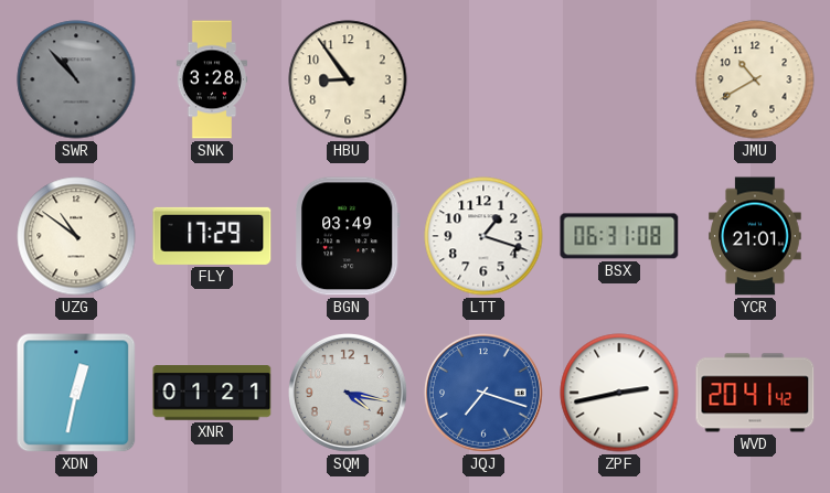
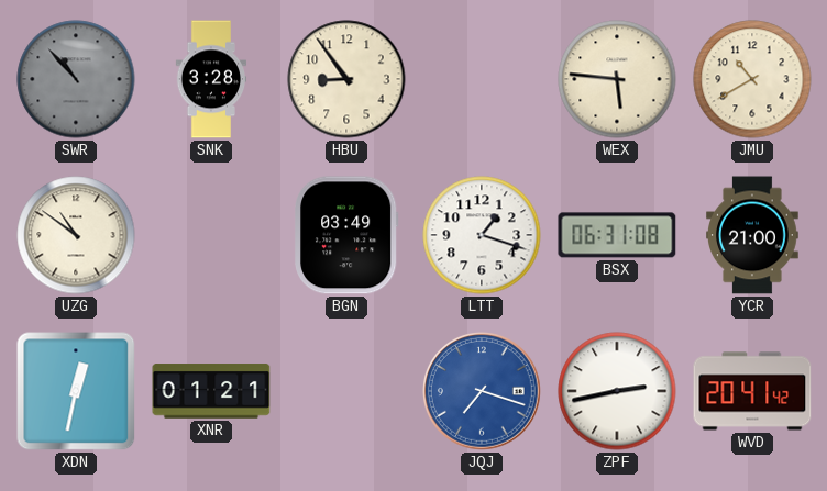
WEX: none -> 5:46 (617, 79)
FLY: 17:29 -> none (212, 236)
YCR: 21:01 -> 21:00 (753, 235)
SQM: 4:17 -> none (349, 394)
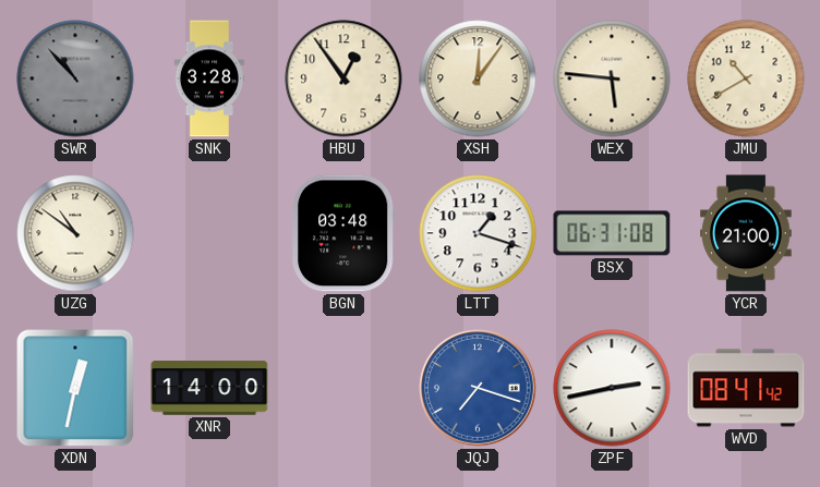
HBU: 8:54 -> 12:54 (343, 78)
XSH: none -> 12:06 (478, 78)
BGN: 03:49 -> 03:48 (345, 233)
XNR: 01:21 -> 14:00 (209, 388)
WVD: 20:41 -> 08:41 (746, 388)
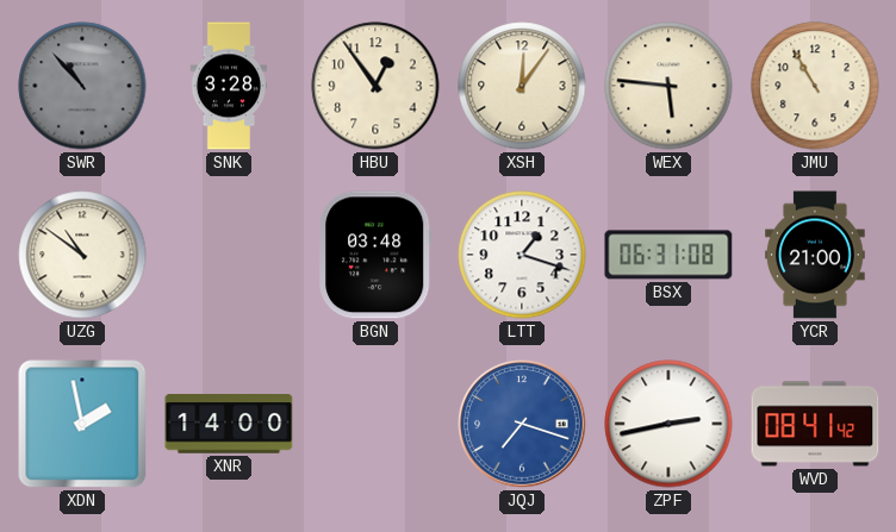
JMU: 10:40 -> 10:55 (815, 86)
XDN: 12:32 -> 1:58 (82, 424)
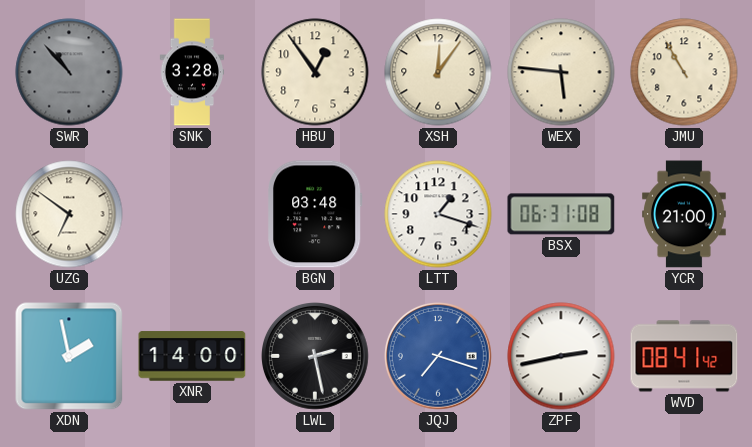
UZG: 10:51 -> 6:51 (69, 214)
LWL: none -> 2:28 (316, 357)
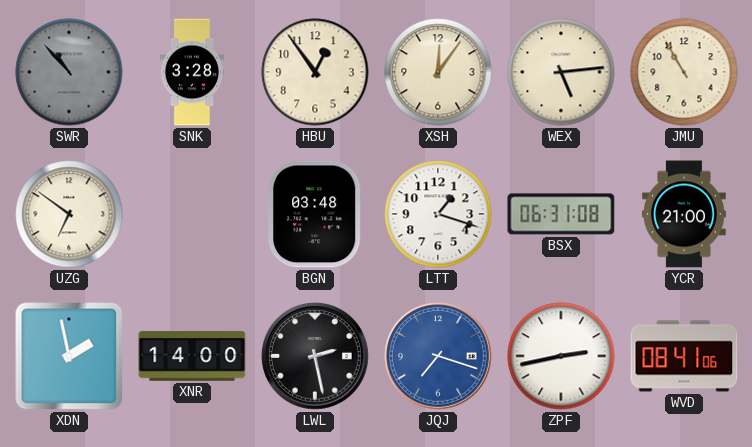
WEX: 5:46 -> 5:14 (561, 72)
WVD: 08:41:42 -> 08:41:06 (684, 356)
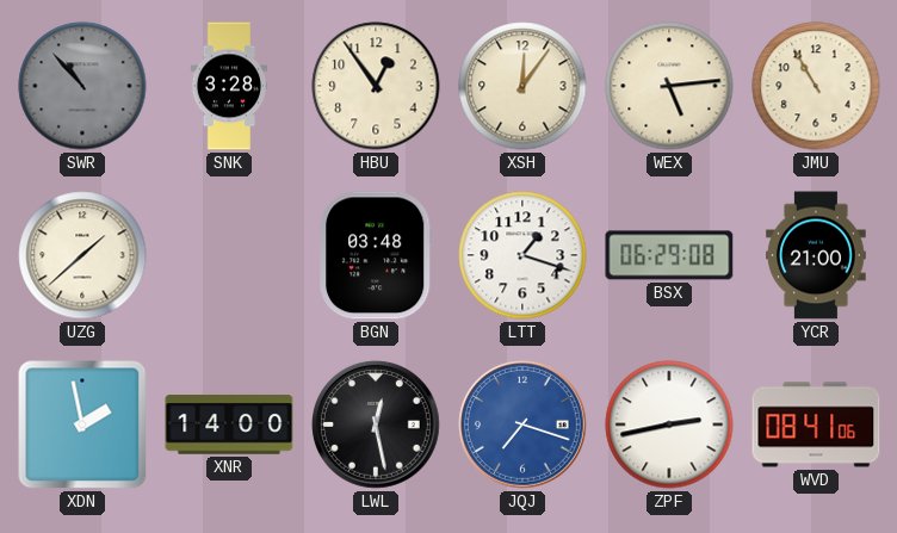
UZG: 6:51 -> 1:38 (82, 255)
BSX: 06:31 -> 06:29 (669, 255)
LWL: 2:28 -> 12:28 (377, 426)
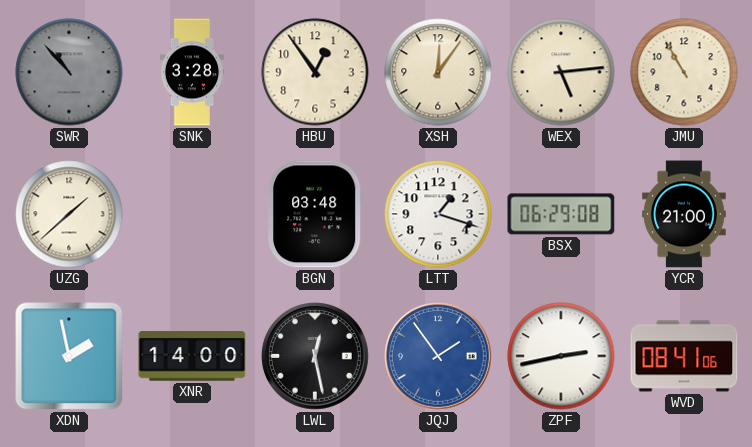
JQJ: 7:18 -> 1:54 (439, 357)
